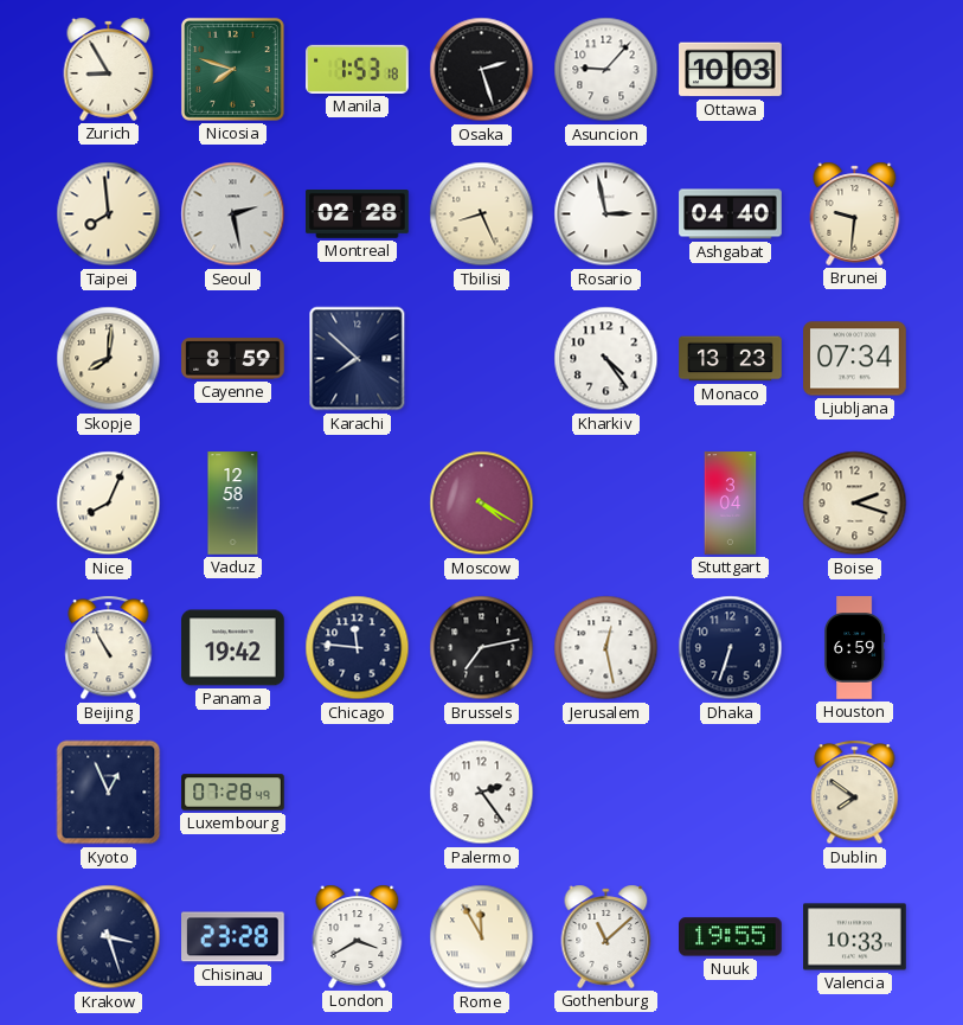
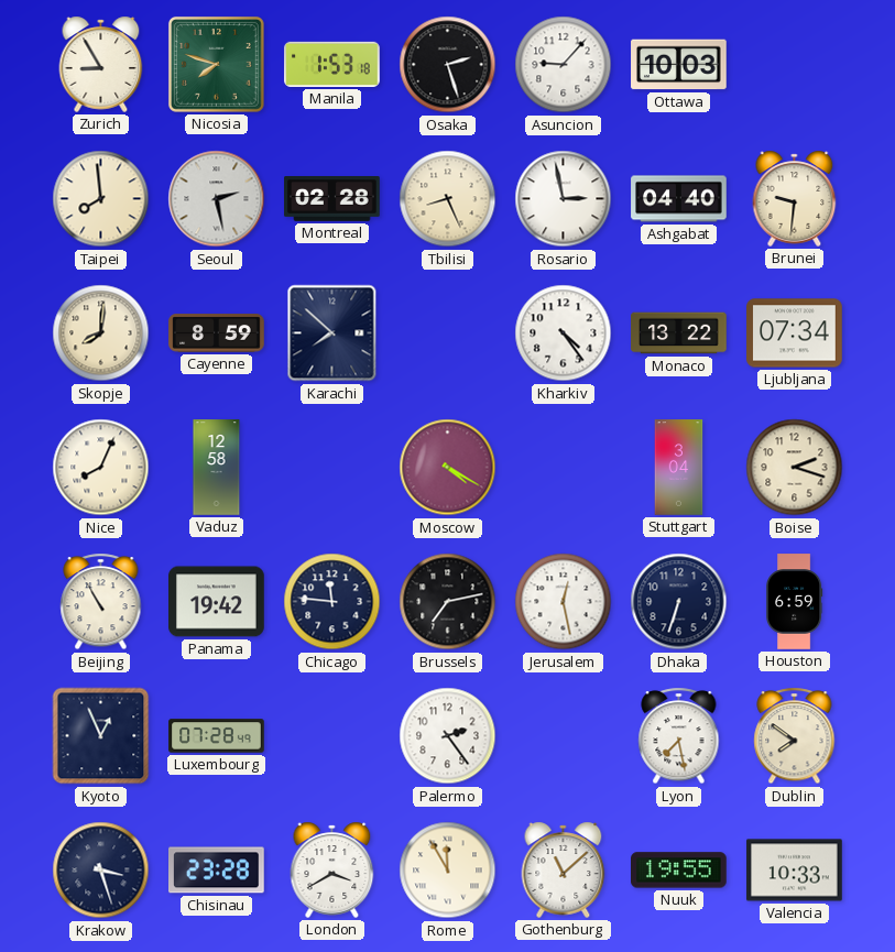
Monaco: 13:23 -> 13:22 (679, 333)
Lyon: none -> 7:28 (679, 736)
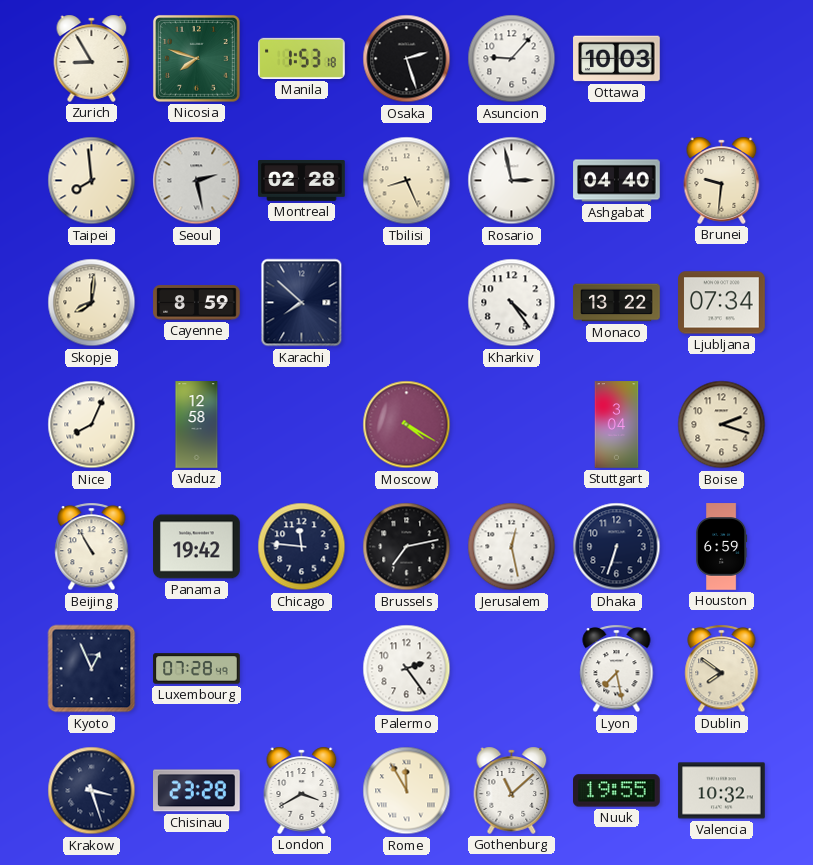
Valencia: 10:33 -> 10:32 (722, 791)
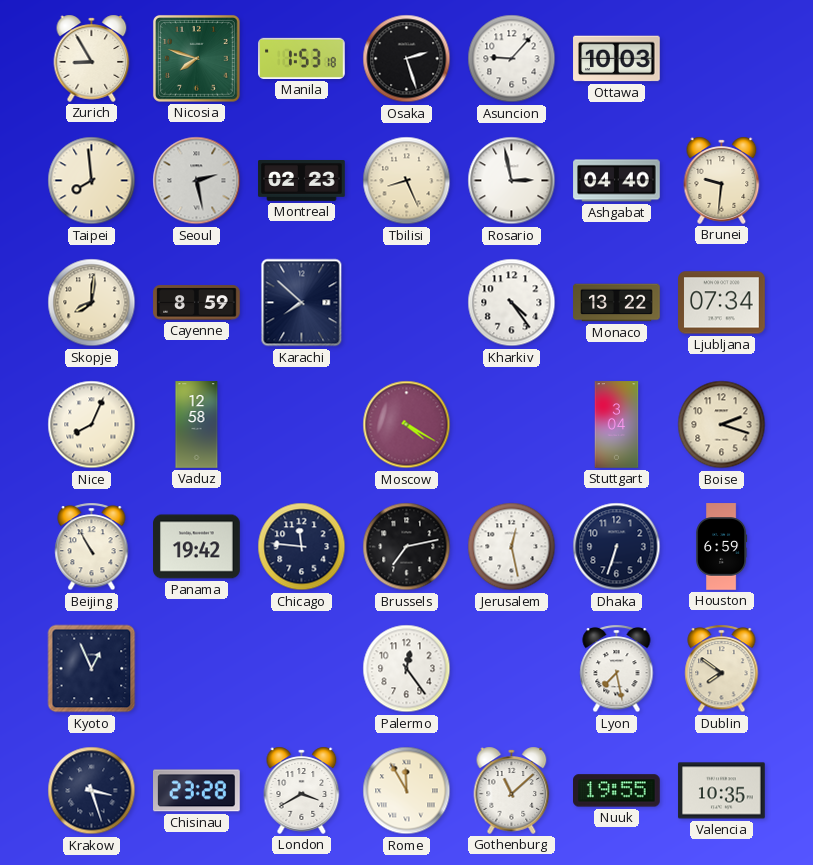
Montreal: 02:28 -> 02:23 (302, 181)
Luxembourg: 07:28 -> none (197, 669)
Palermo: 2:24 -> 12:24 (407, 669)
Valencia: 10:32 -> 10:35 (722, 791)
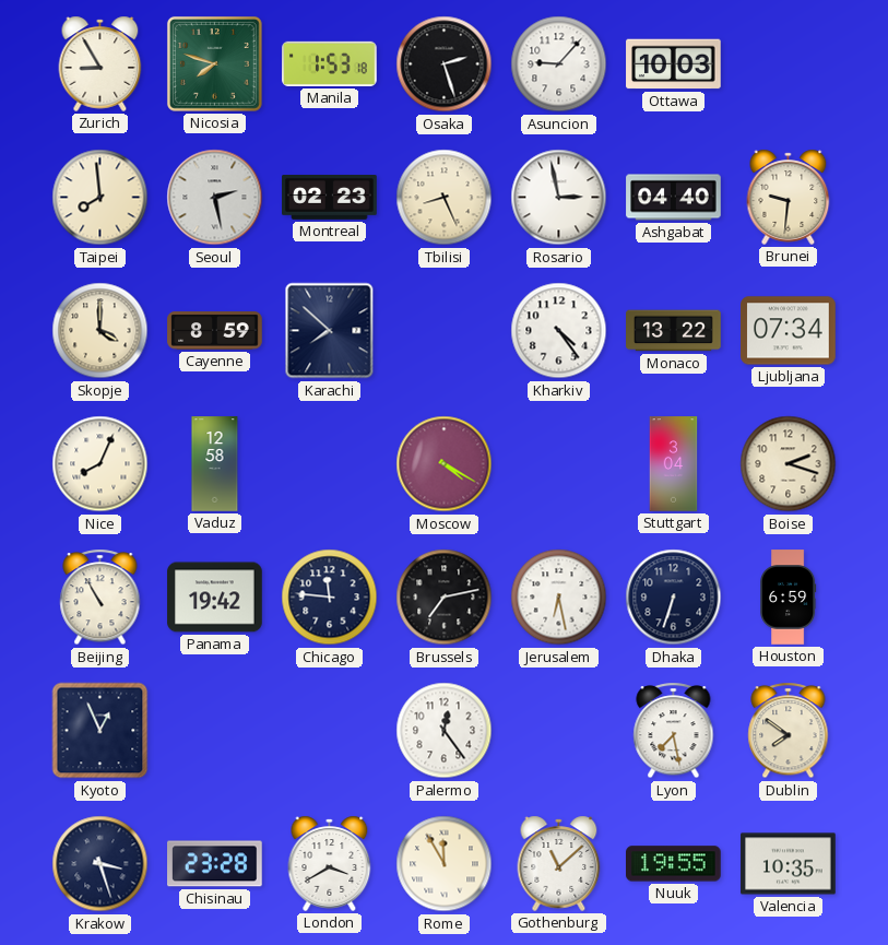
Skopje: 8:01 -> 4:00 (100, 331)
Jerusalem: 12:28 -> 6:28 (559, 598)
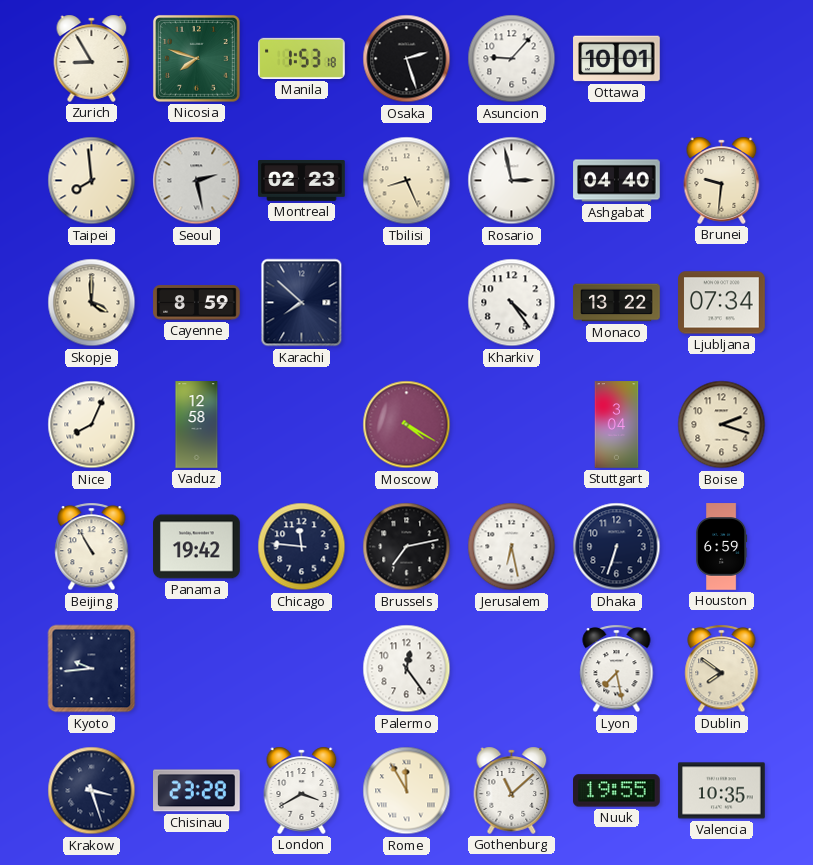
Ottawa: 10:03 -> 10:01 (617, 59)
Kyoto: 12:56 -> 9:44 (92, 669)
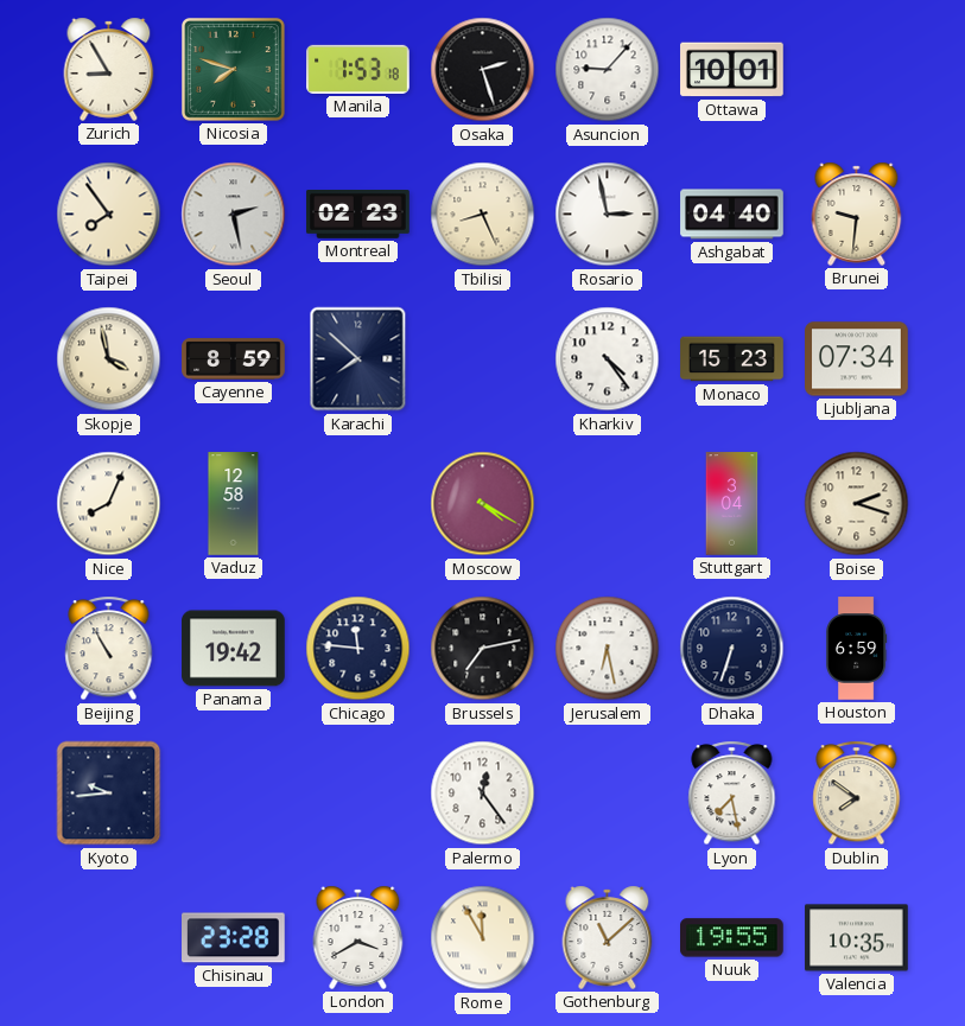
Taipei: 7:59 -> 7:54 (109, 215)
Skopje: 4:00 -> 3:58 (109, 359)
Monaco: 13:22 -> 15:23 (732, 359)
Krakow: 3:27 -> none (92, 791)
